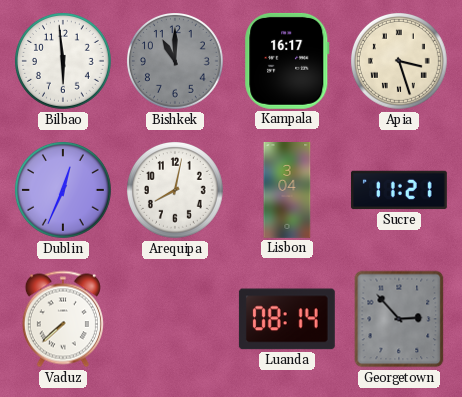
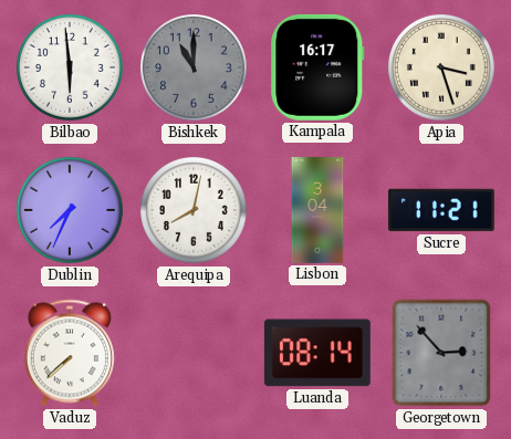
Dublin: 12:34 -> 7:34 (71, 211)
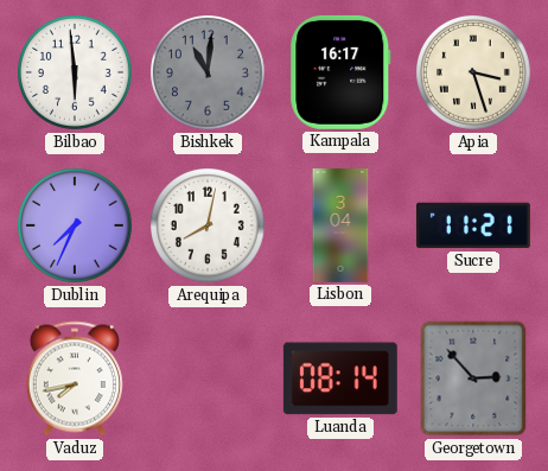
Bishkek: 11:00 -> 11:01 (209, 74)
Vaduz: 7:38 -> 7:43 (75, 378)
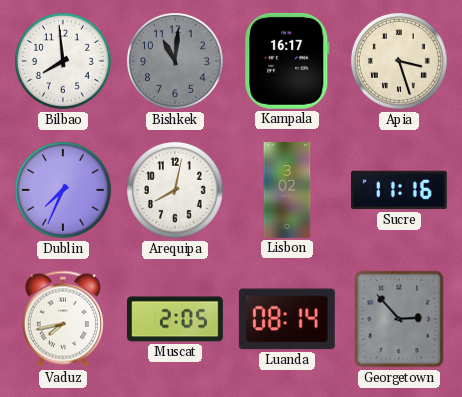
Bilbao: 5:59 -> 7:59 (64, 62)
Lisbon: 3:04 -> 3:02 (287, 191)
Sucre: 11:21 -> 11:16 (399, 190)
Muscat: none -> 2:05 (175, 319)
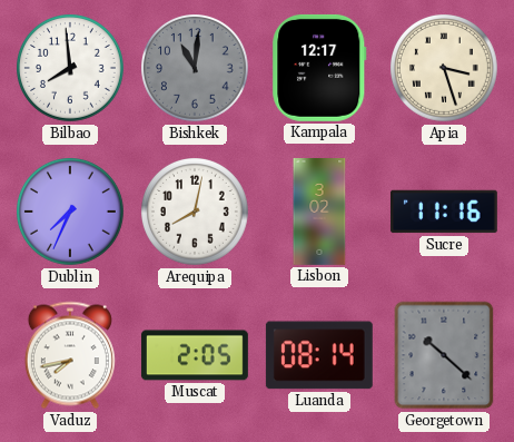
Kampala: 16:17 -> 12:17 (319, 68)
Georgetown: 2:53 -> 10:22 (444, 355)
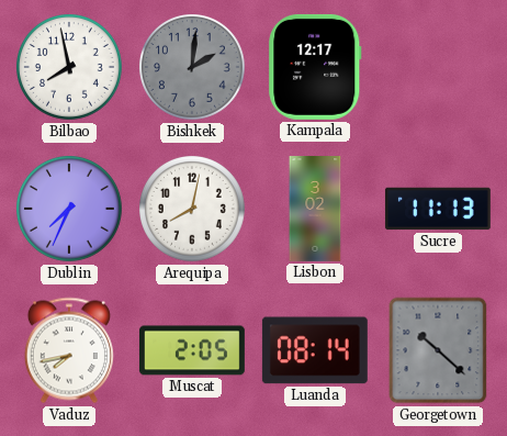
Bilbao: 7:59 -> 7:58 (70, 68)
Bishkek: 11:01 -> 2:01 (193, 68)
Apia: 3:27 -> none (445, 69)
Sucre: 11:16 -> 11:13 (438, 209)
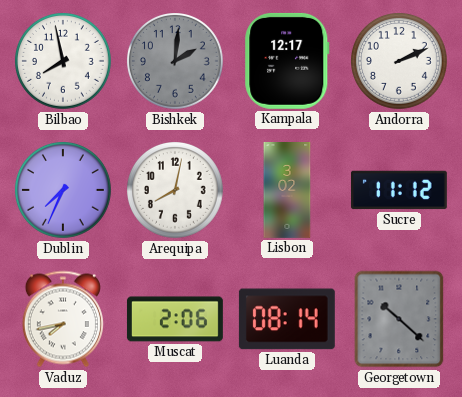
Andorra: none -> 2:11 (400, 62)
Sucre: 11:13 -> 11:12 (399, 190)
Muscat: 2:05 -> 2:06 (175, 319)
